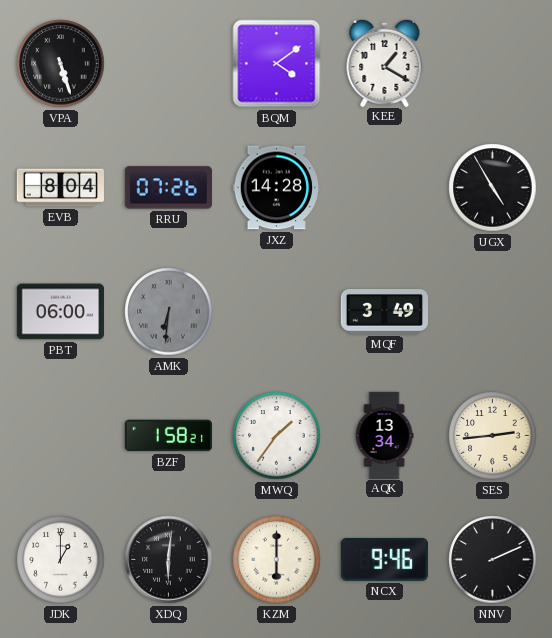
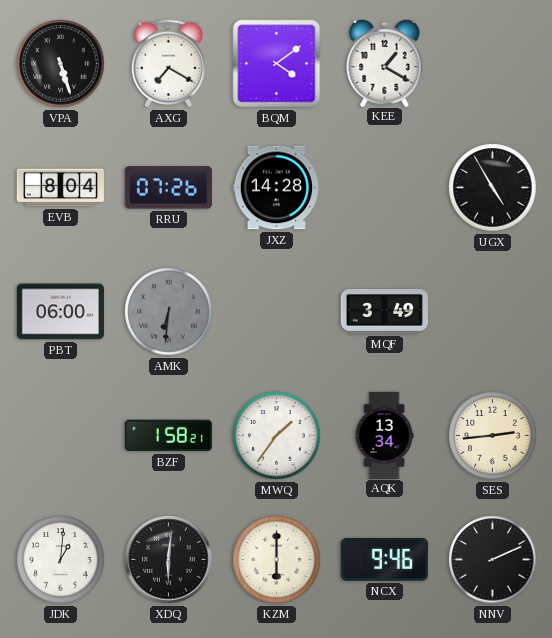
AXG: none -> 7:20 (168, 64)
JDK: 1:00 -> 1:01 (61, 560)
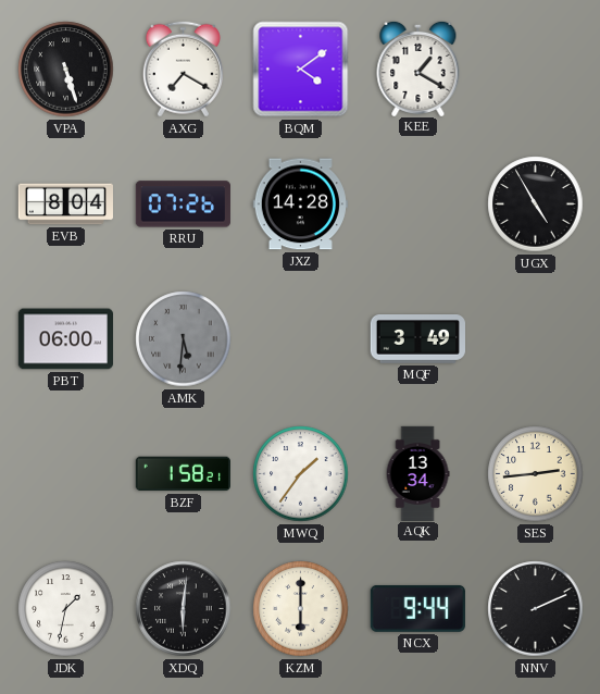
AMK: 6:31 -> 5:31 (184, 339)
JDK: 1:01 -> 1:32 (66, 609)
NCX: 9:46 -> 9:44 (417, 608)
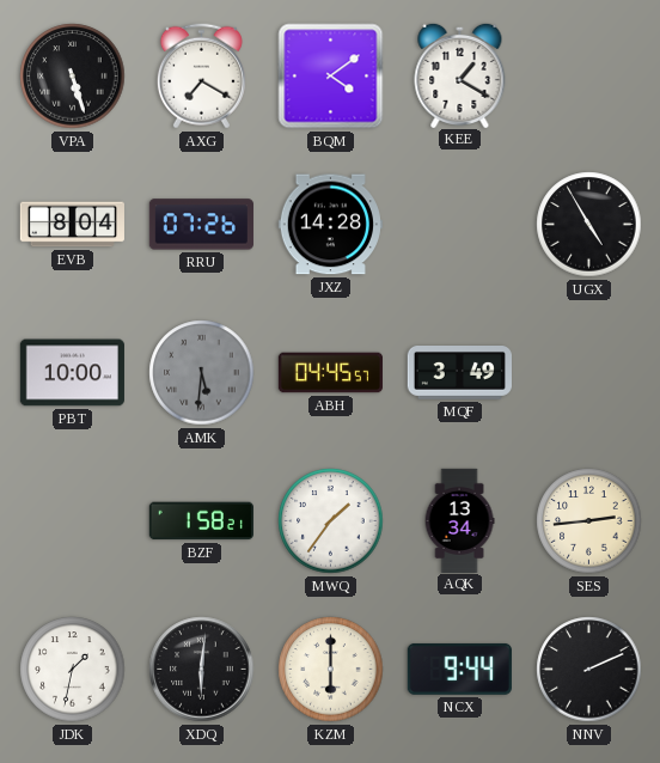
PBT: 06:00 -> 10:00 (72, 373)
ABH: none -> 04:45 (330, 373)
